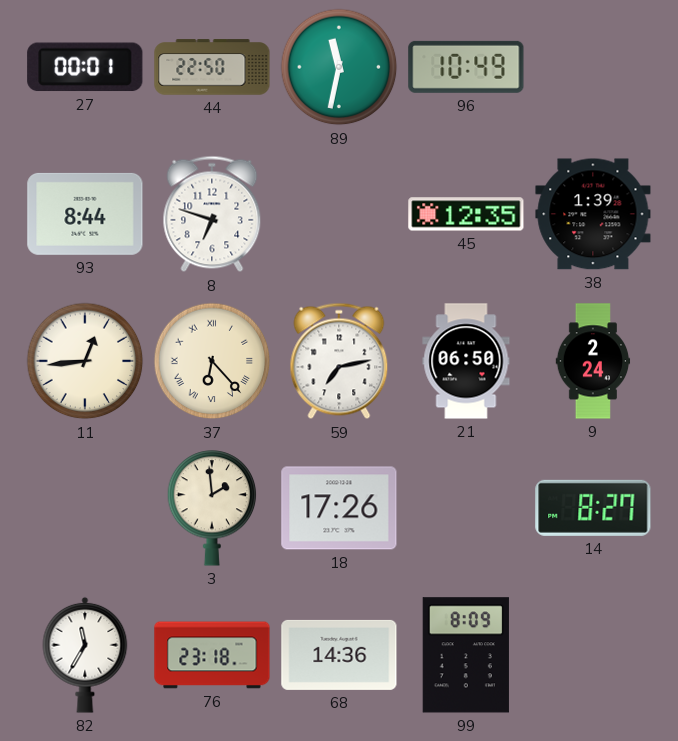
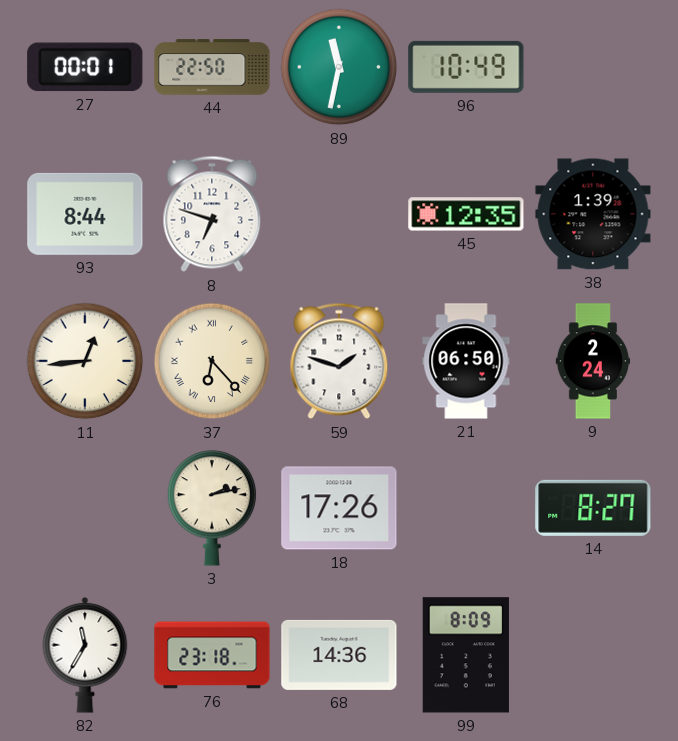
59: 7:13 -> 1:48 (339, 361)
3: 1:59 -> 2:13 (212, 508)
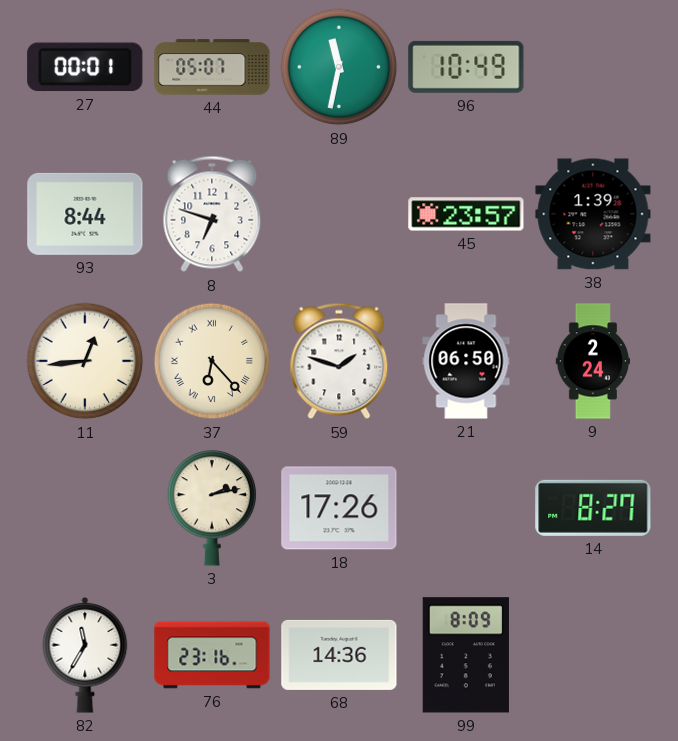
44: 22:50 -> 05:07 (212, 67)
45: 12:35 -> 23:57 (466, 214)
76: 23:18 -> 23:16 (212, 655)
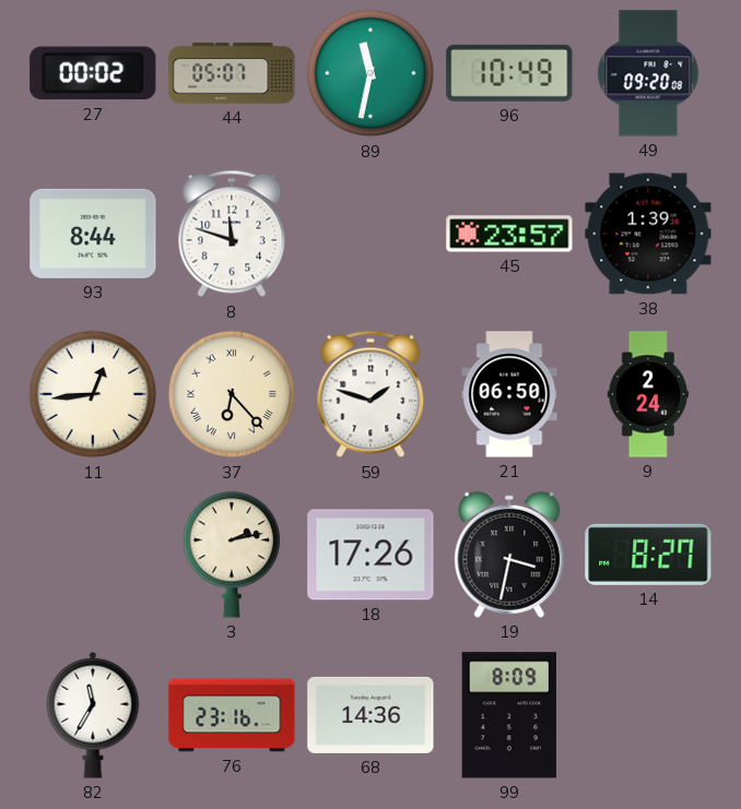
27: 00:01 -> 00:02 (93, 73)
49: none -> 09:20 (648, 73)
8: 6:48 -> 11:48 (232, 234)
19: none -> 3:32 (509, 555)
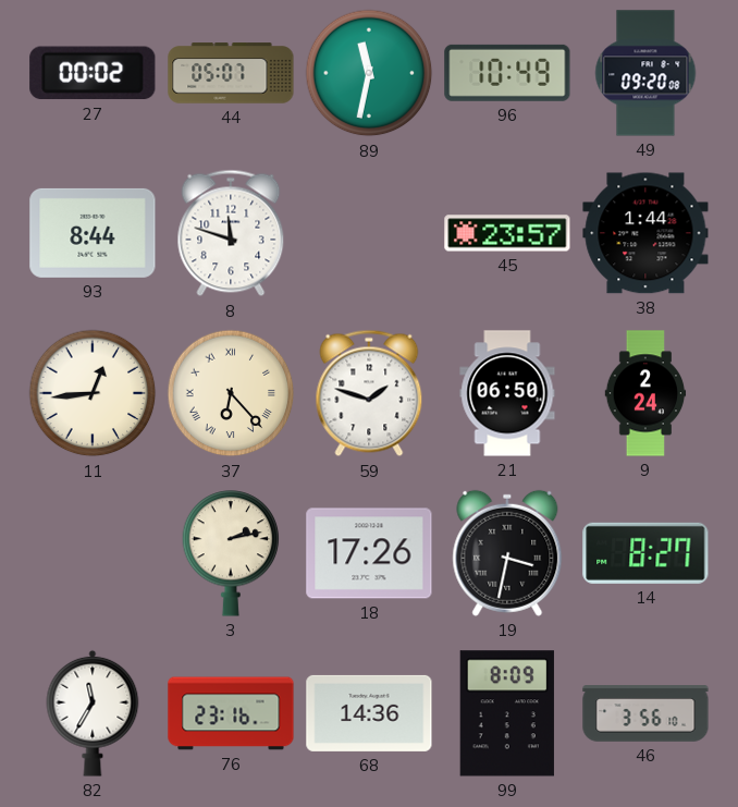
38: 1:39 -> 1:44 (645, 233)
46: none -> 3:56 (645, 713)
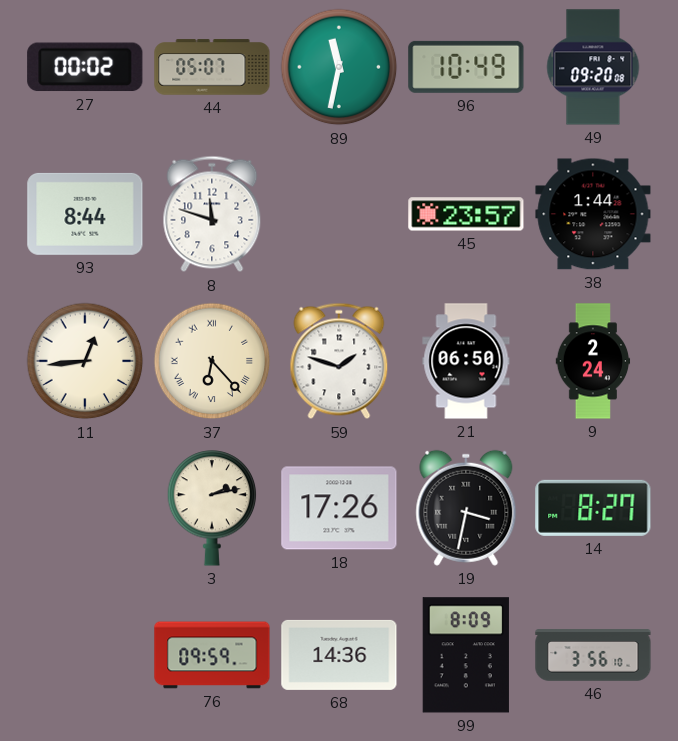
82: 11:35 -> none (93, 713)
76: 23:16 -> 09:59 (212, 655)
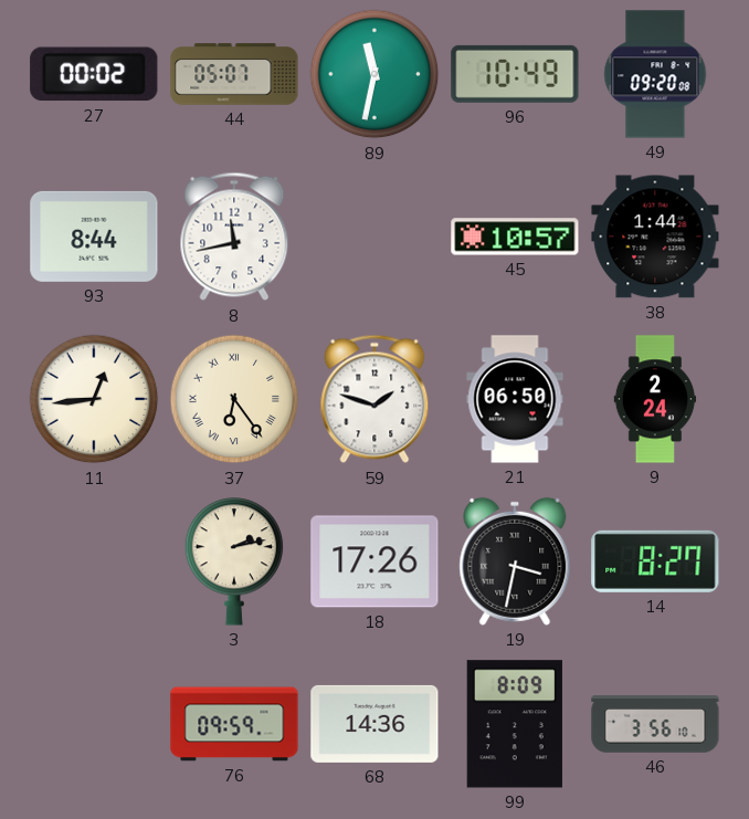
8: 11:48 -> 11:43 (234, 237)
45: 23:57 -> 10:57 (515, 237)
37: 6:23 -> 6:24 (234, 399)
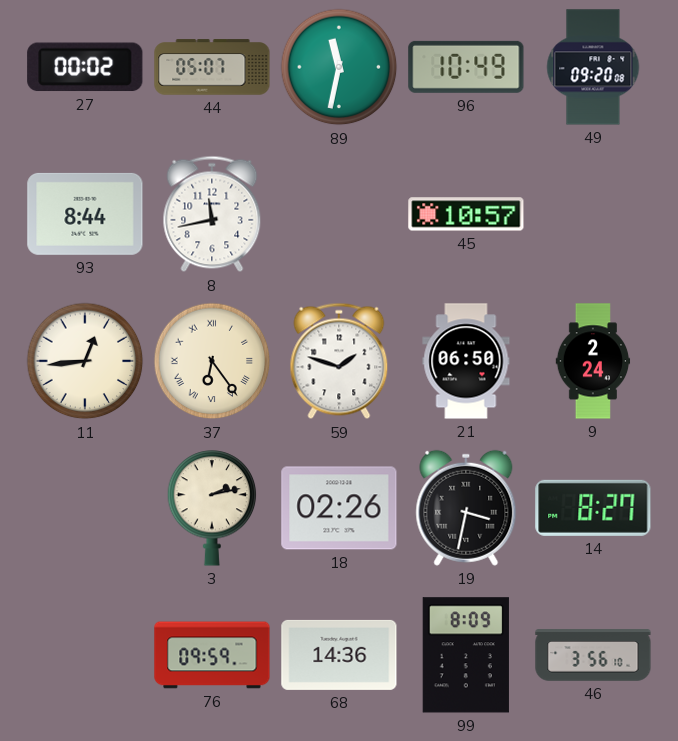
38: 1:44 -> none (655, 237)
18: 17:26 -> 02:26 (339, 508)
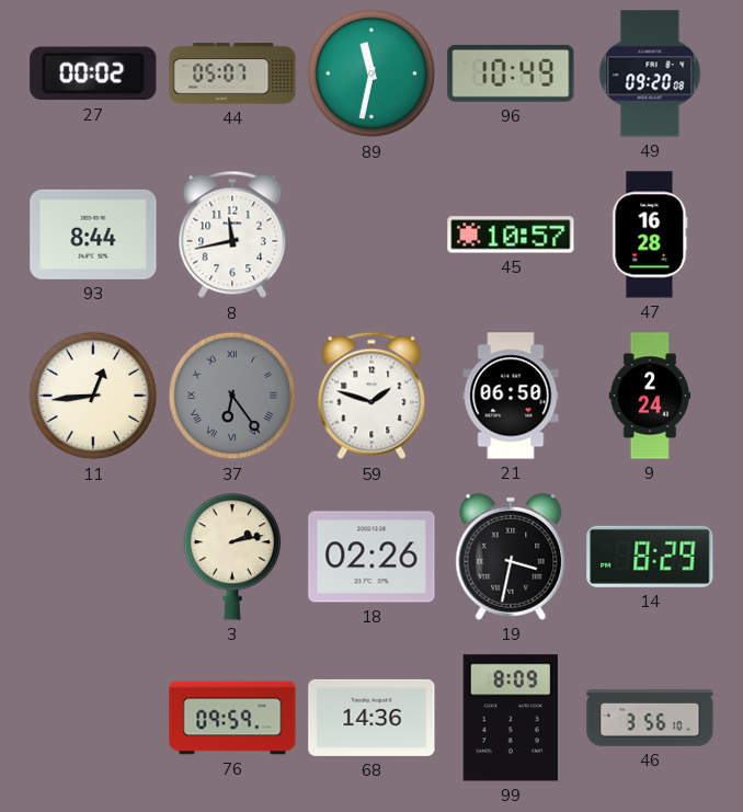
47: none -> 16:28 (650, 235)
37 dial: cream -> grey (232, 396)
14: 8:27 -> 8:29 (650, 557)
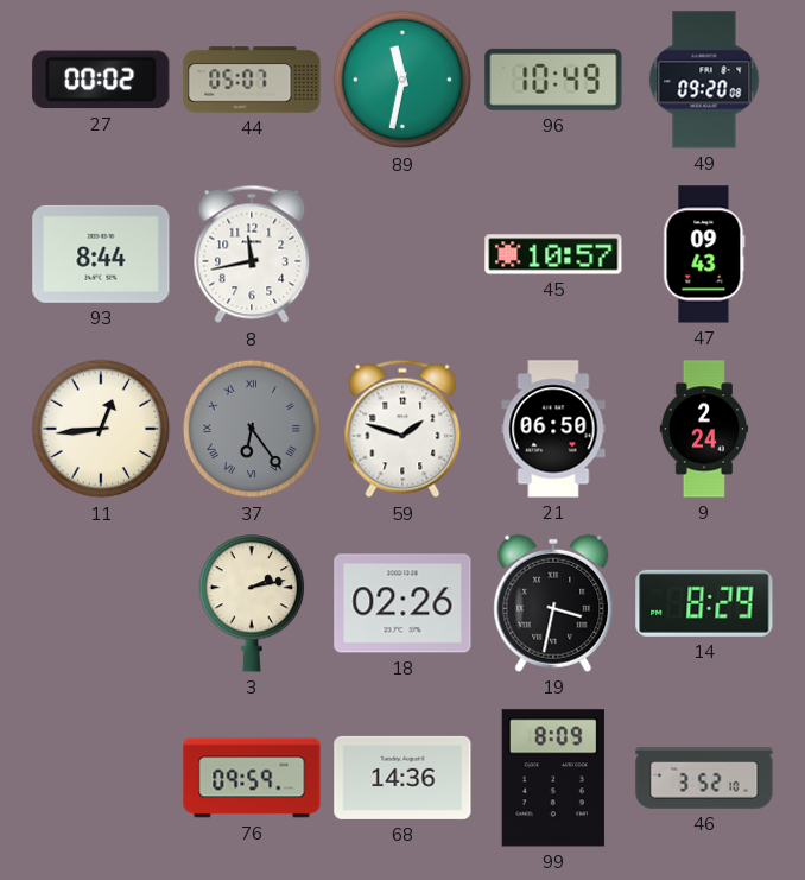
47: 16:28 -> 09:43 (704, 254)
46: 3:56 -> 3:52 (704, 778)
